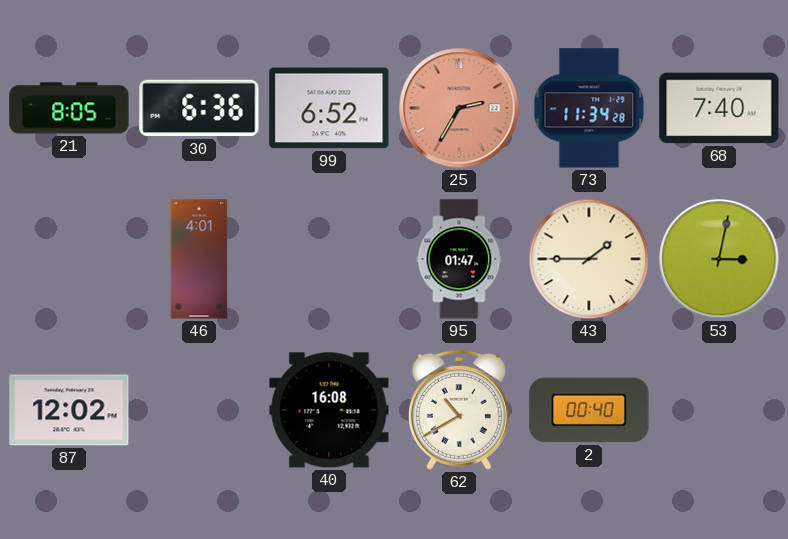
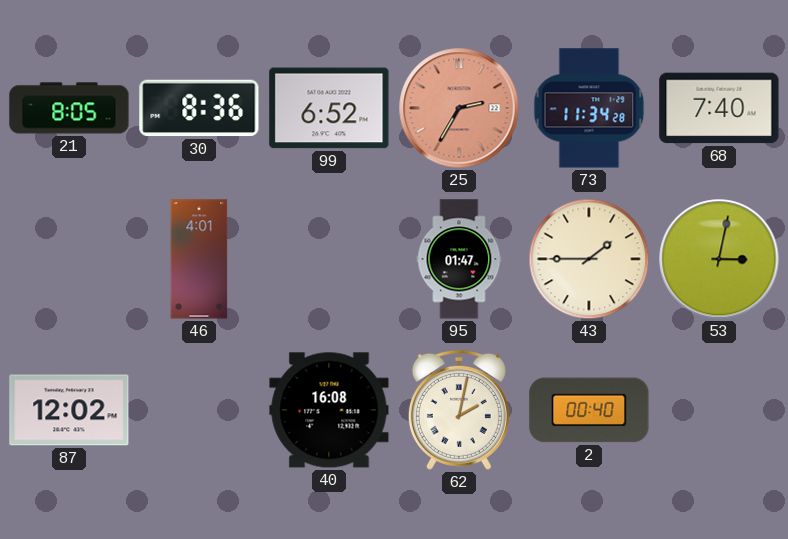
30: 6:36 -> 8:36 (199, 108)
62: 10:40 -> 2:02 (459, 410)
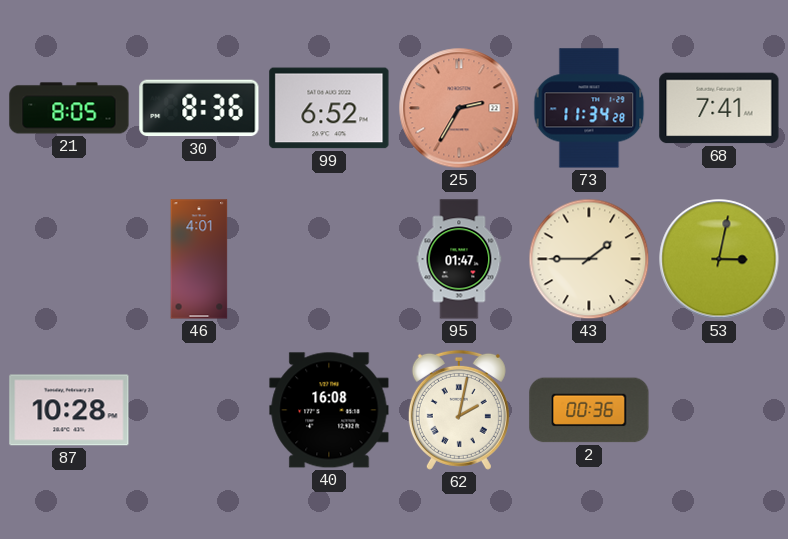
68: 7:40 -> 7:41 (719, 108)
87: 12:02 -> 10:28 (69, 410)
2: 00:40 -> 00:36 (589, 410)
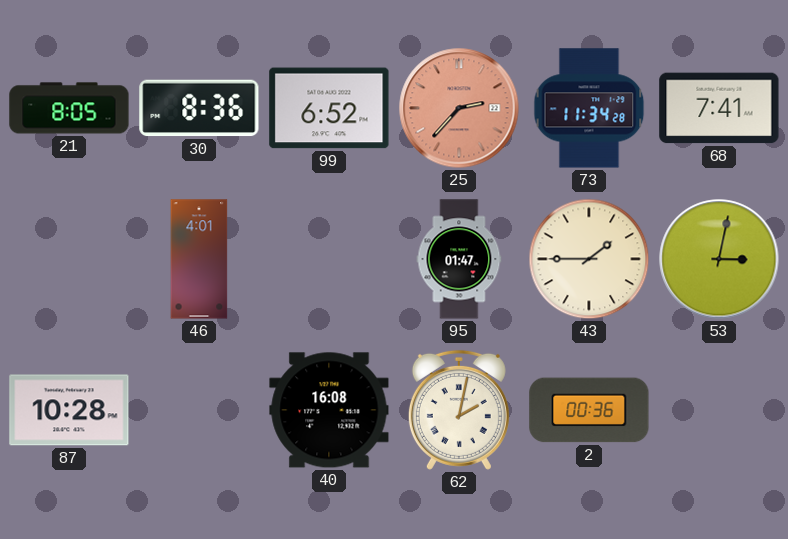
25: 2:35 -> 2:37 (459, 108)
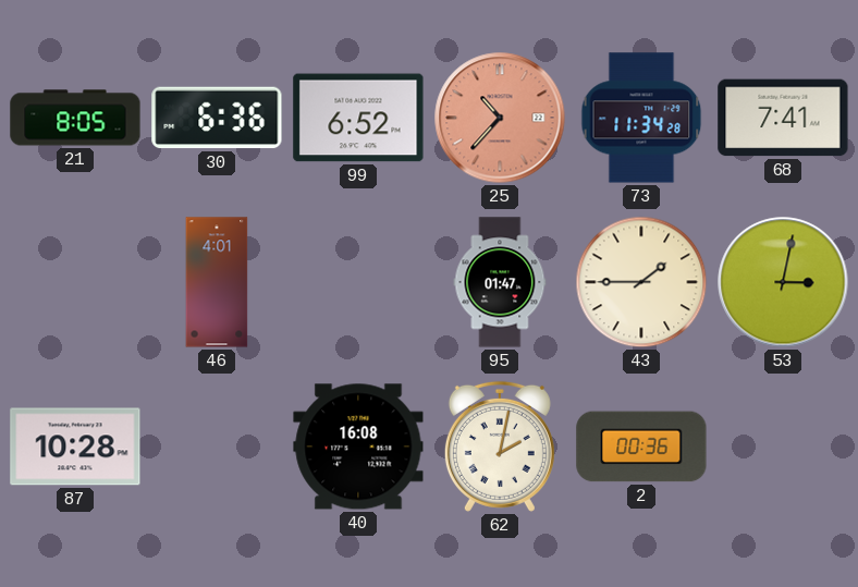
30: 8:36 -> 6:36 (217, 118)
25: 2:37 -> 10:37 (500, 118)
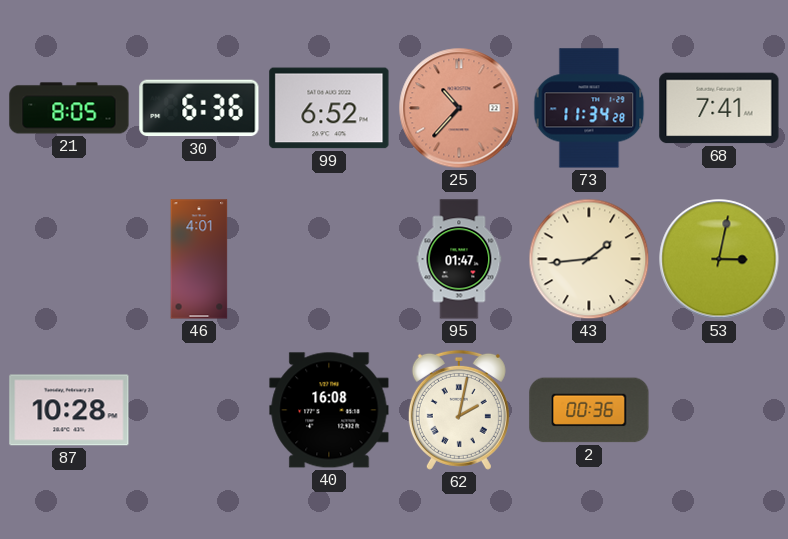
43: 1:45 -> 1:44 (589, 259)
